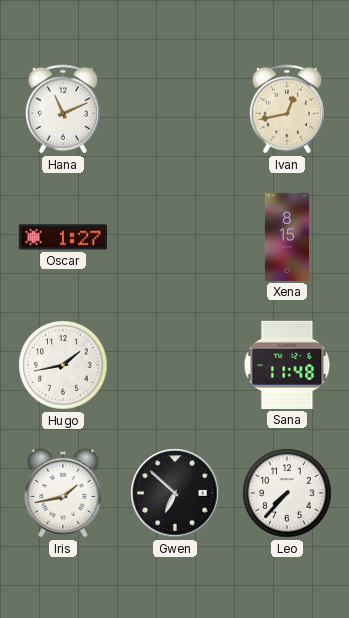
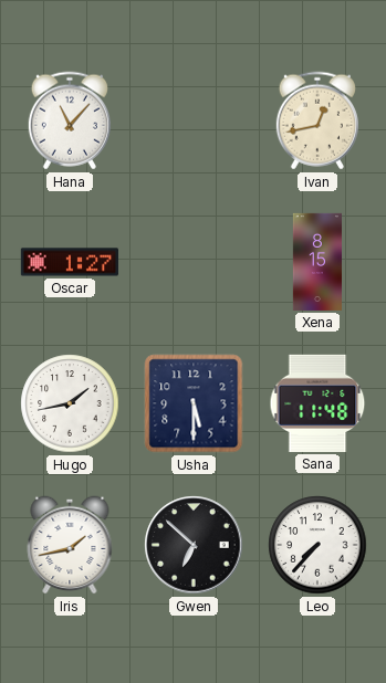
Hana: 11:11 -> 11:07 (70, 120)
Usha: none -> 5:30 (194, 403)
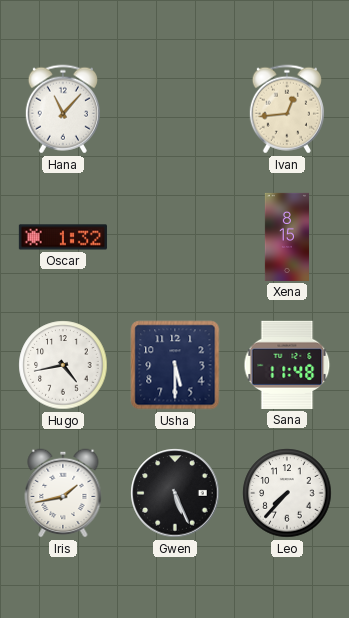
Ivan: 12:43 -> 12:44 (287, 109)
Oscar: 1:27 -> 1:32 (63, 237)
Hugo: 1:43 -> 4:43 (63, 365)
Gwen: 6:52 -> 5:26 (175, 493)
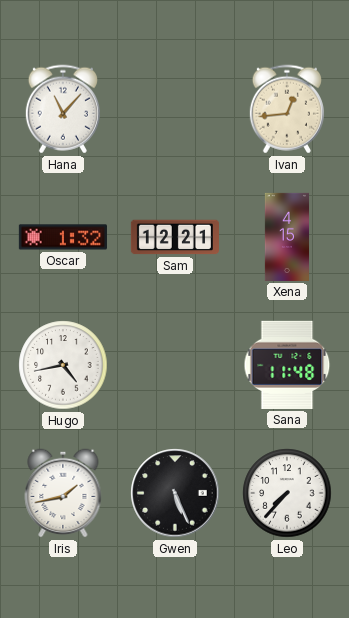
Sam: none -> 12:21 (175, 237)
Xena: 8:15 -> 4:15 (286, 237)
Usha: 5:30 -> none (175, 365)
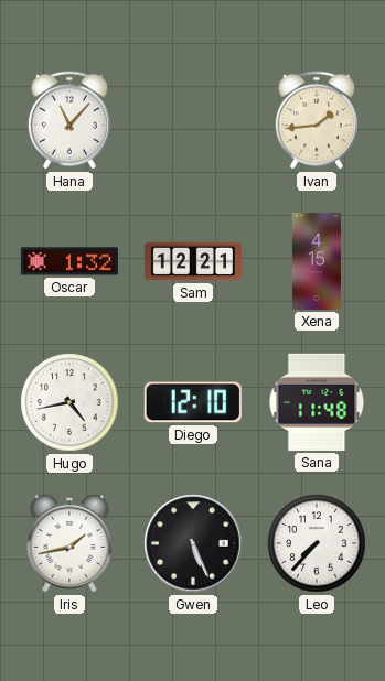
Ivan: 12:44 -> 1:44 (317, 120)
Diego: none -> 12:10 (193, 402)
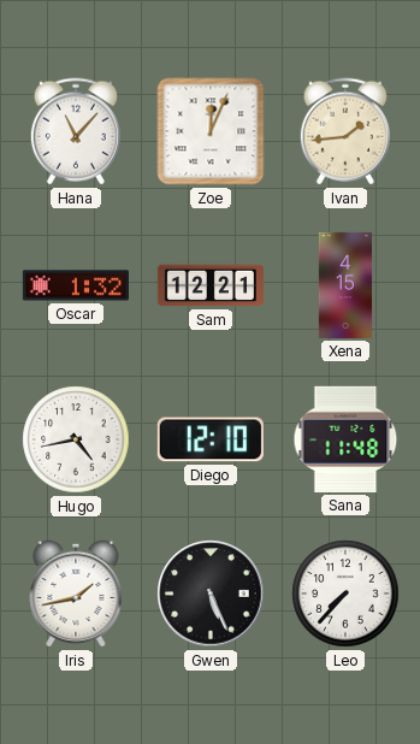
Zoe: none -> 12:04 (211, 131)
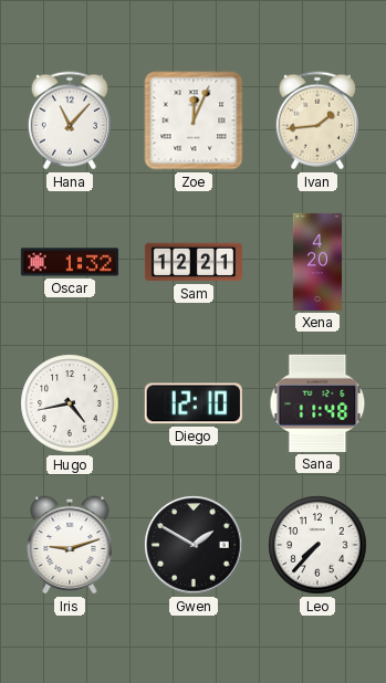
Xena: 4:15 -> 4:20 (316, 262)
Iris: 1:43 -> 9:12 (70, 545)
Gwen: 5:26 -> 1:50 (194, 545)
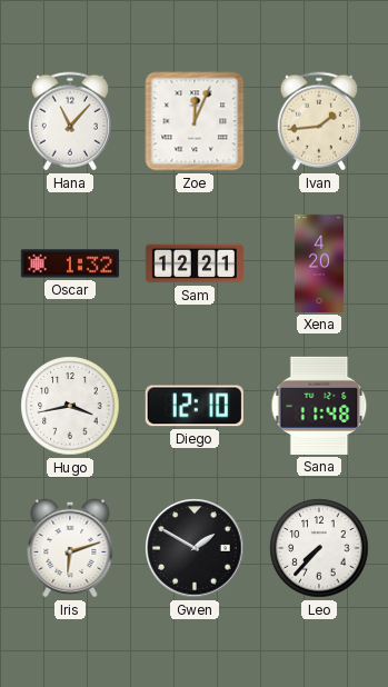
Hugo: 4:43 -> 3:43 (70, 406)
Iris: 9:12 -> 6:12 (70, 548)
